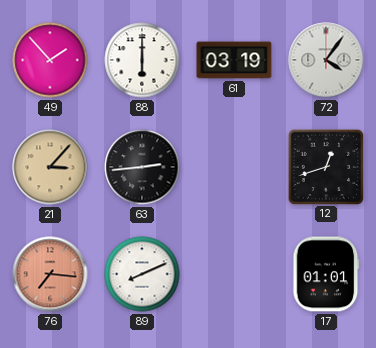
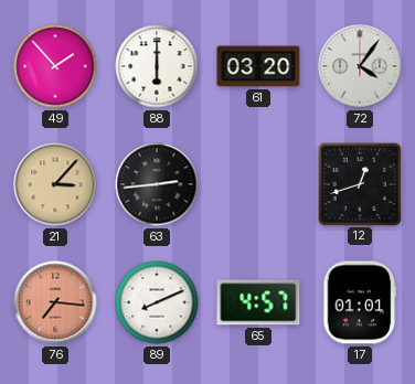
61: 03:19 -> 03:20 (258, 66)
65: none -> 4:57 (258, 302)
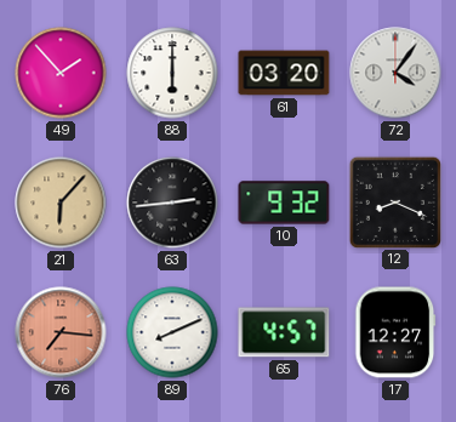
21: 3:07 -> 6:07 (61, 203)
10: none -> 9:32 (284, 203)
12: 12:42 -> 8:19 (394, 201)
17: 01:01 -> 12:27 (395, 332)
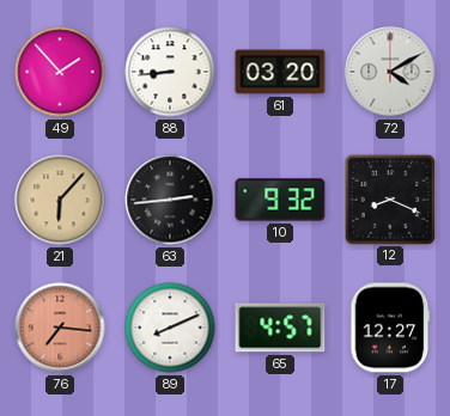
88: 6:00 -> 8:44 (170, 72)
72: 4:06 -> 4:10 (390, 72)
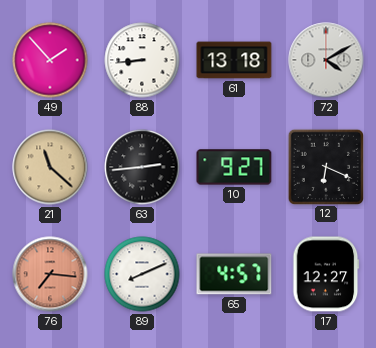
61: 03:20 -> 13:18 (234, 60)
21: 6:07 -> 11:22 (50, 167)
10: 9:32 -> 9:27 (234, 167)
12: 8:19 -> 6:19 (325, 166)
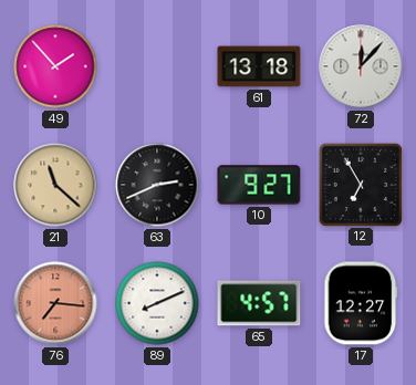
88: 8:44 -> none (142, 60)
72: 4:10 -> 12:07 (361, 66)
63: 2:44 -> 2:41 (157, 185)
12: 6:19 -> 6:55 (360, 184)
